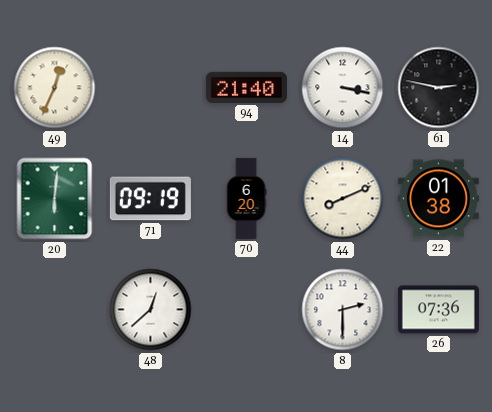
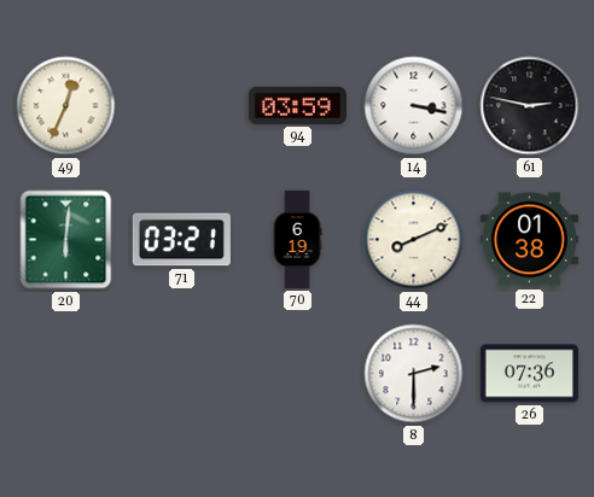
94: 21:40 -> 03:59 (297, 105)
71: 09:19 -> 03:21 (181, 240)
70: 6:20 -> 6:19 (297, 239)
48: 12:38 -> none (151, 310)
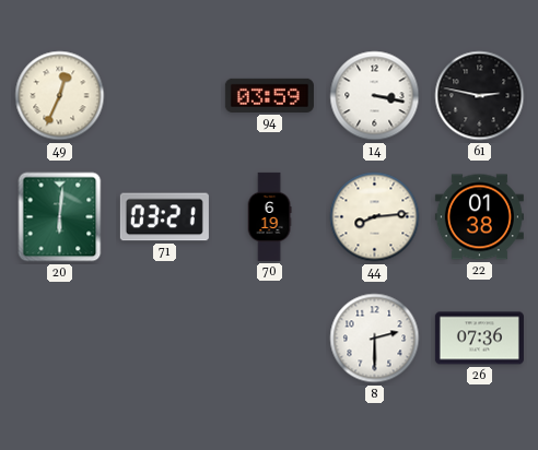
44: 8:11 -> 8:14 (375, 217)
